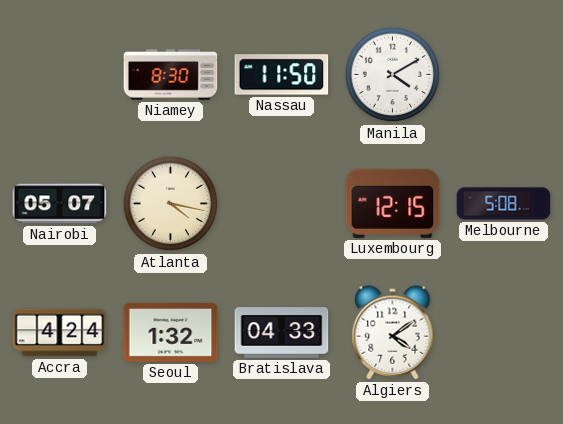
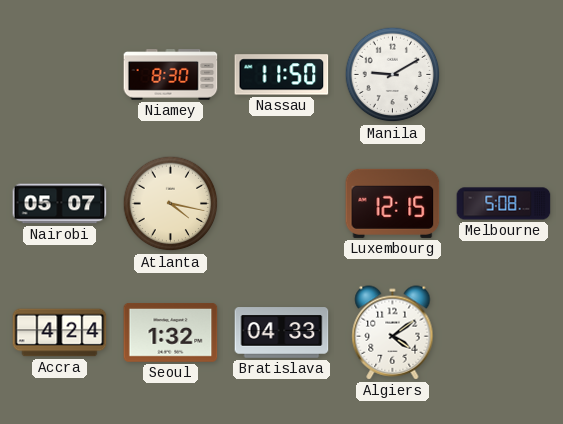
Manila: 4:10 -> 9:10 (393, 75)
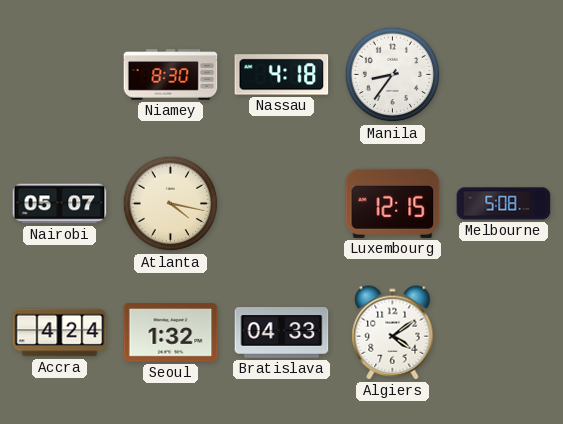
Nassau: 11:50 -> 4:18 (282, 75)
Manila: 9:10 -> 8:36 (393, 75)
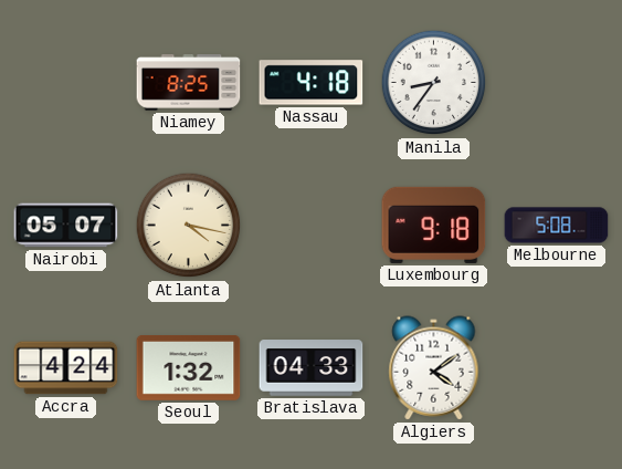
Niamey: 8:30 -> 8:25 (189, 83)
Luxembourg: 12:15 -> 9:18 (434, 225)
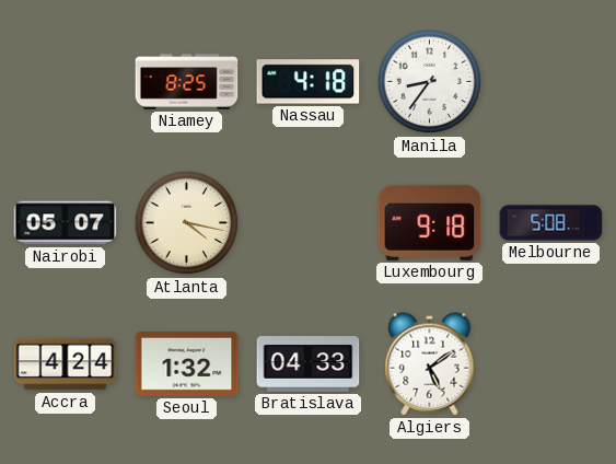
Algiers: 4:09 -> 5:09 (430, 364)
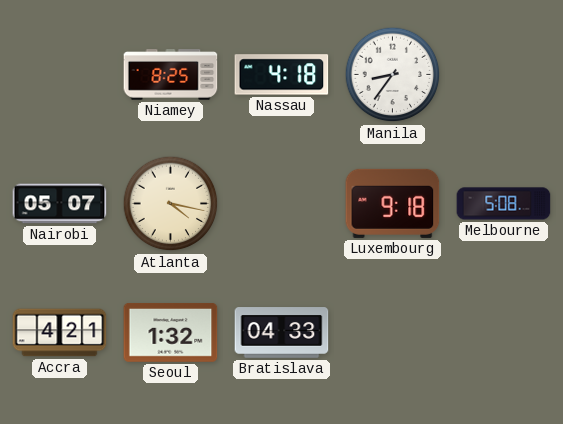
Accra: 4:24 -> 4:21 (60, 333)
Algiers: 5:09 -> none (430, 364)
